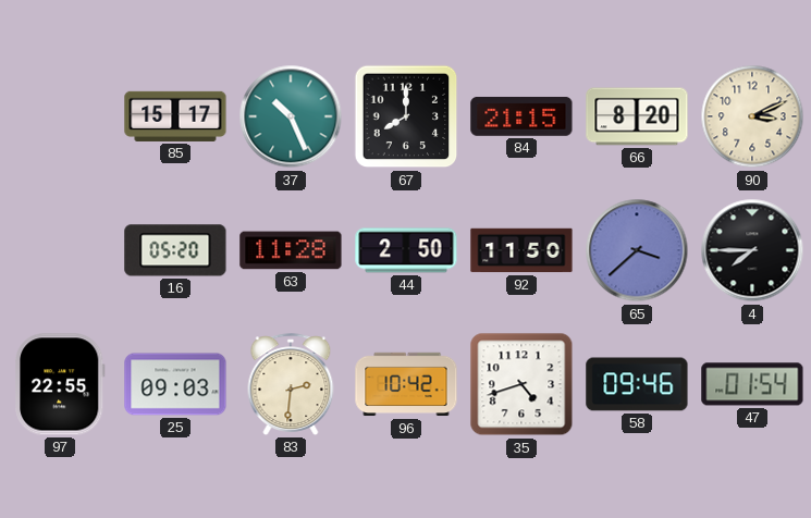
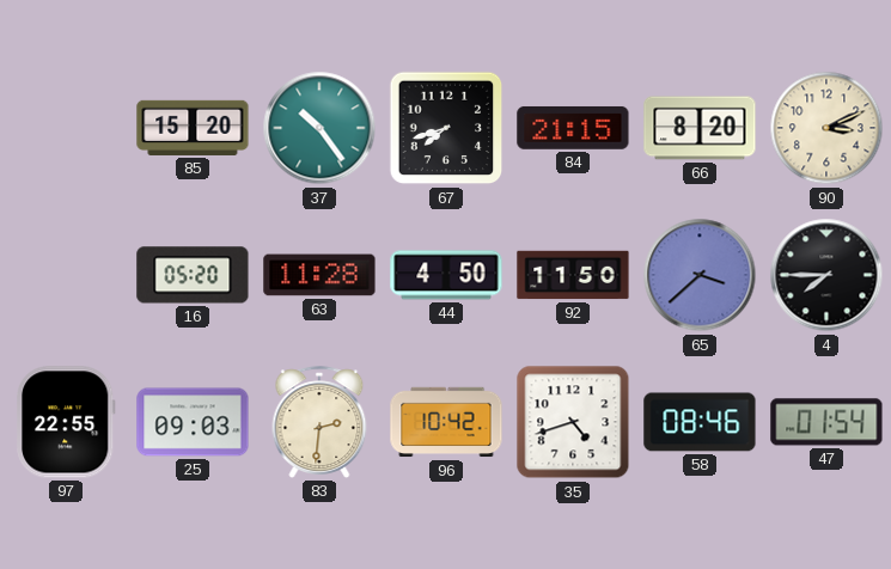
85: 15:17 -> 15:20 (193, 128)
37: 10:26 -> 10:24 (319, 128)
67: 8:00 -> 7:42 (446, 128)
44: 2:50 -> 4:50 (446, 275)
58: 09:46 -> 08:46 (700, 422)
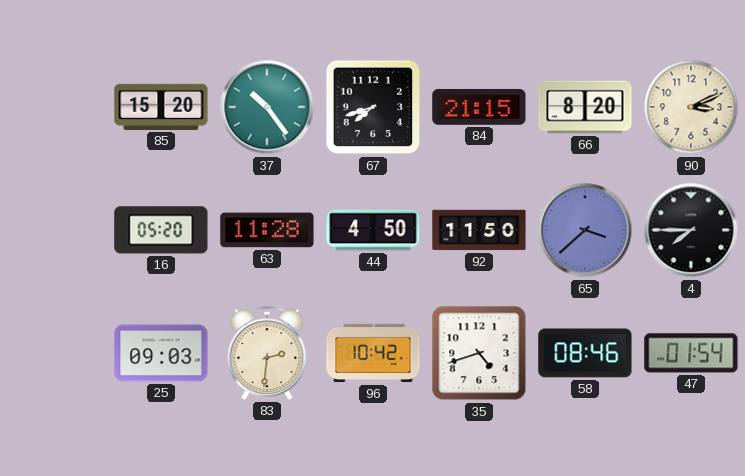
97: 22:55 -> none (66, 422)
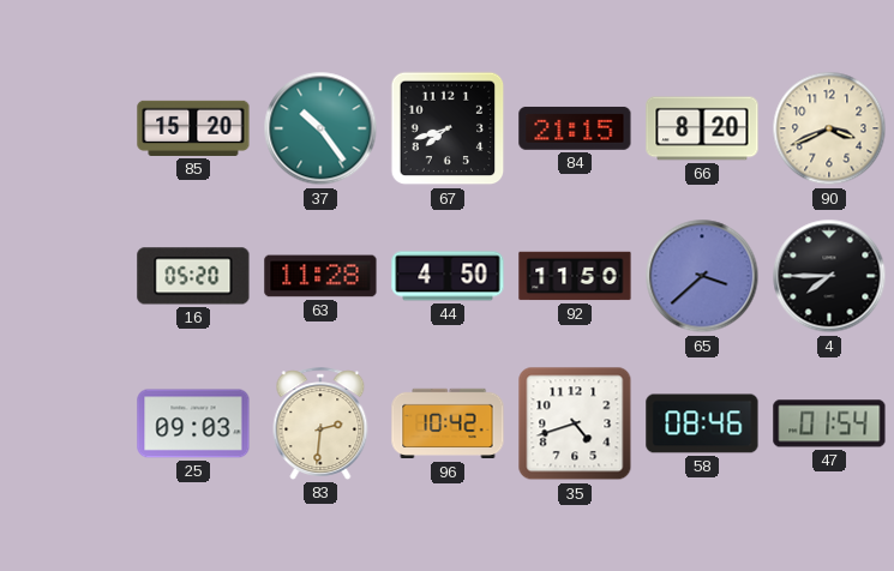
90: 3:11 -> 3:41 (829, 128)
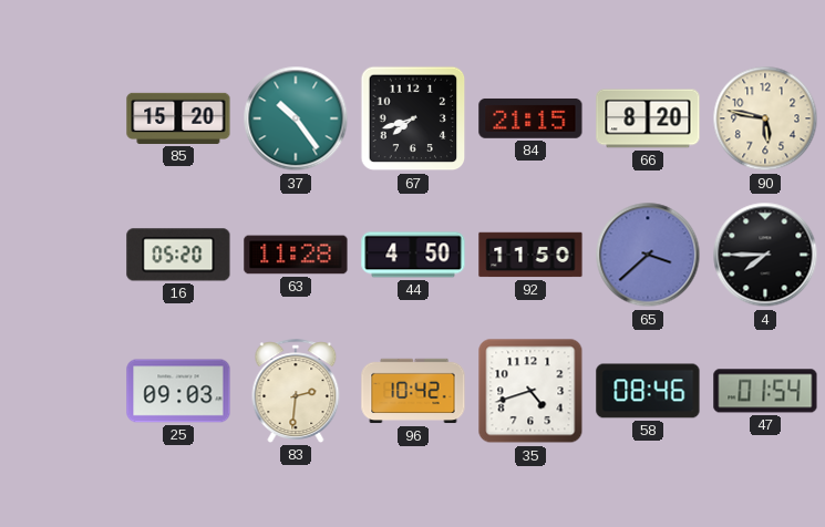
90: 3:41 -> 5:47 (765, 118)
